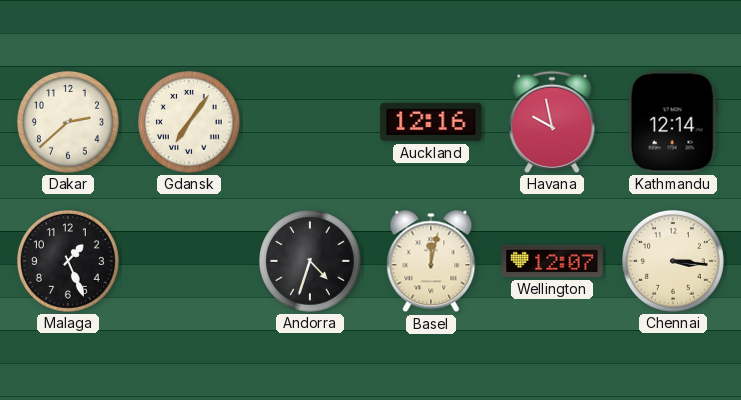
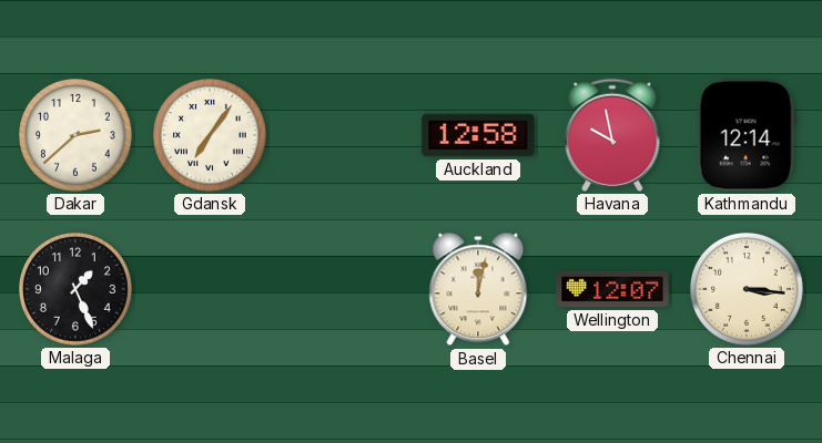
Auckland: 12:16 -> 12:58 (478, 135)
Andorra: 4:33 -> none (311, 262)
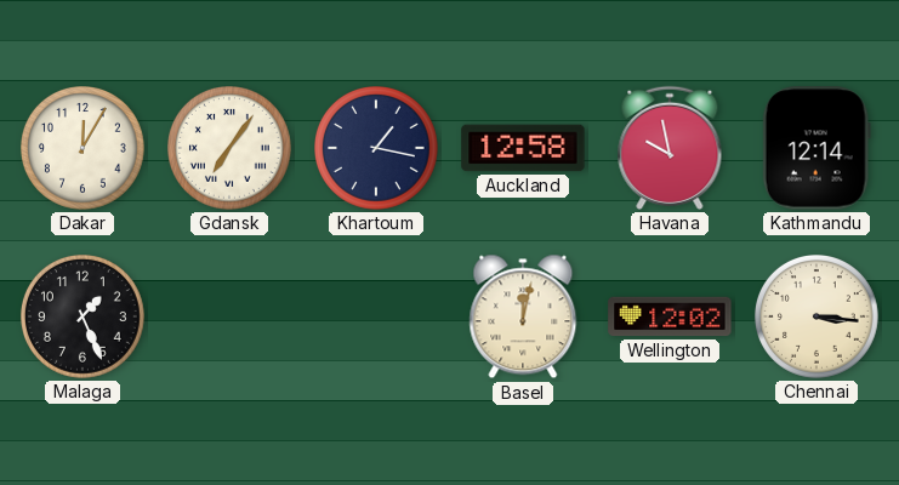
Dakar: 2:38 -> 12:05 (84, 149)
Khartoum: none -> 1:17 (377, 149)
Wellington: 12:07 -> 12:02 (670, 316)
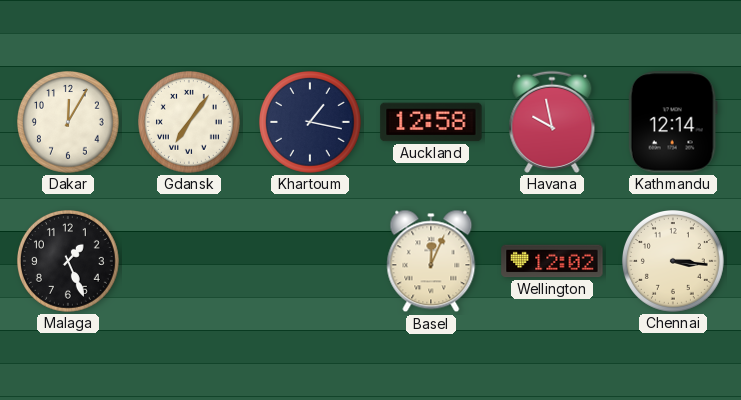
Basel: 12:02 -> 12:04 (431, 261)
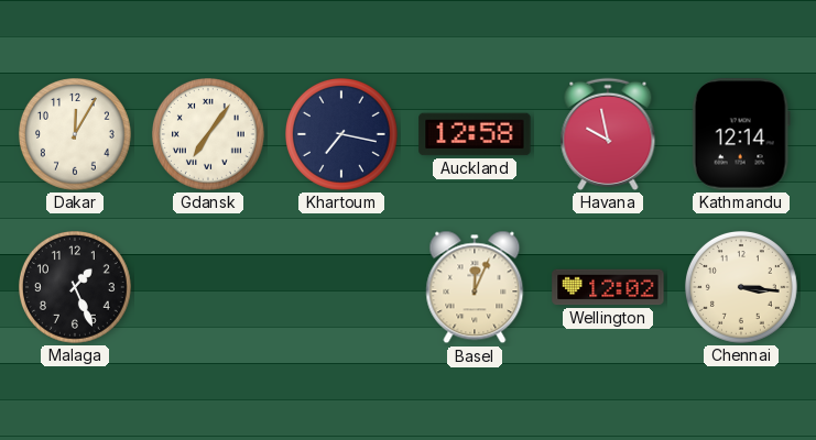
Khartoum: 1:17 -> 7:17 (342, 135)
